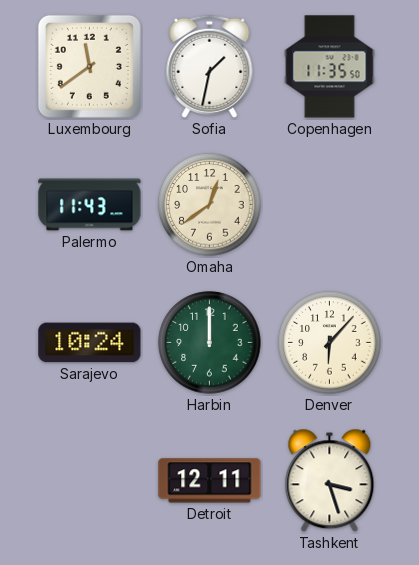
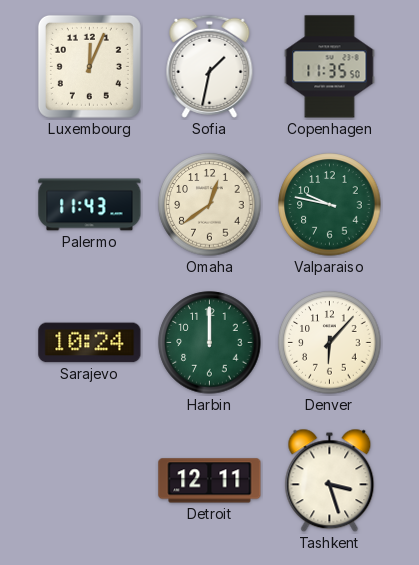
Luxembourg: 11:39 -> 12:04 (89, 66)
Valparaiso: none -> 9:47 (330, 205)
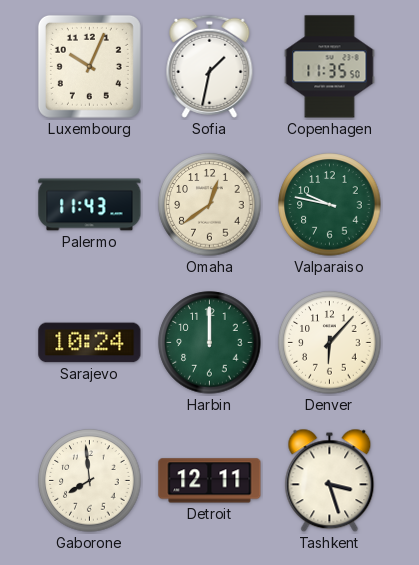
Luxembourg: 12:04 -> 10:04 (89, 66)
Gaborone: none -> 7:59 (90, 481)
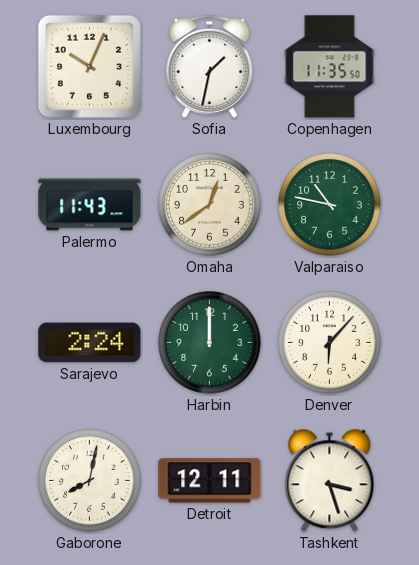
Valparaiso: 9:47 -> 10:47 (330, 205)
Sarajevo: 10:24 -> 2:24 (90, 343)
Gaborone: 7:59 -> 8:02 (90, 481)
